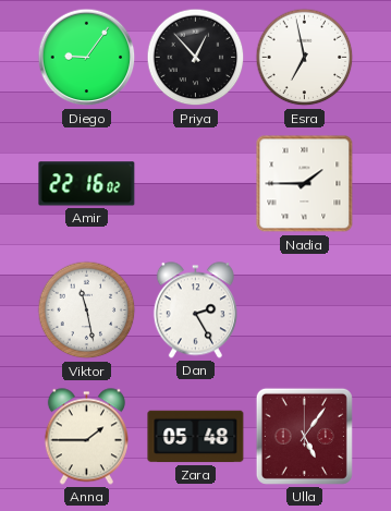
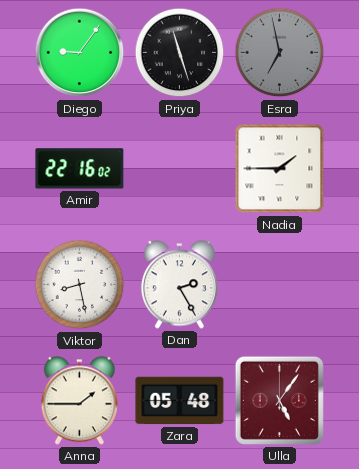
Priya: 12:53 -> 11:27 (180, 53)
Esra dial: white -> grey (280, 53)
Viktor: 11:28 -> 8:28 (80, 285)
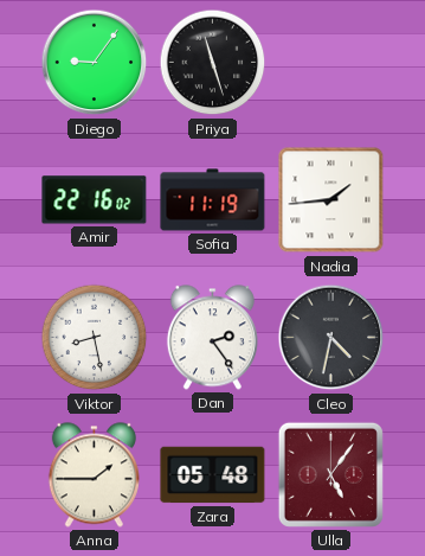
Esra: 6:58 -> none (280, 53)
Sofia: none -> 11:19 (213, 200)
Nadia: 1:45 -> 1:44 (331, 200)
Dan: 2:25 -> 2:24 (212, 338)
Cleo: none -> 4:32 (331, 338)
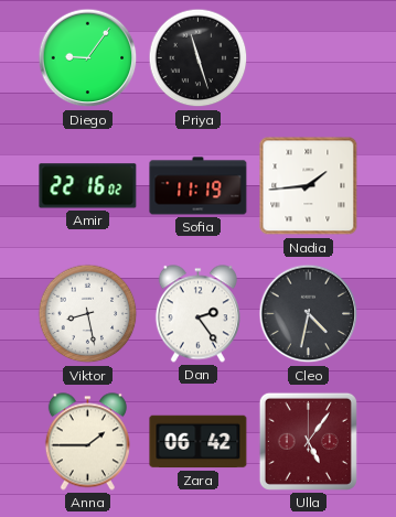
Zara: 05:48 -> 06:42 (199, 442)
